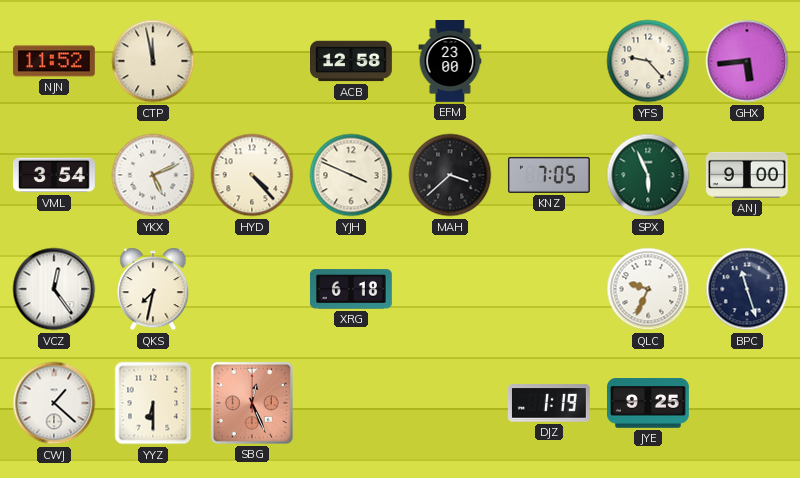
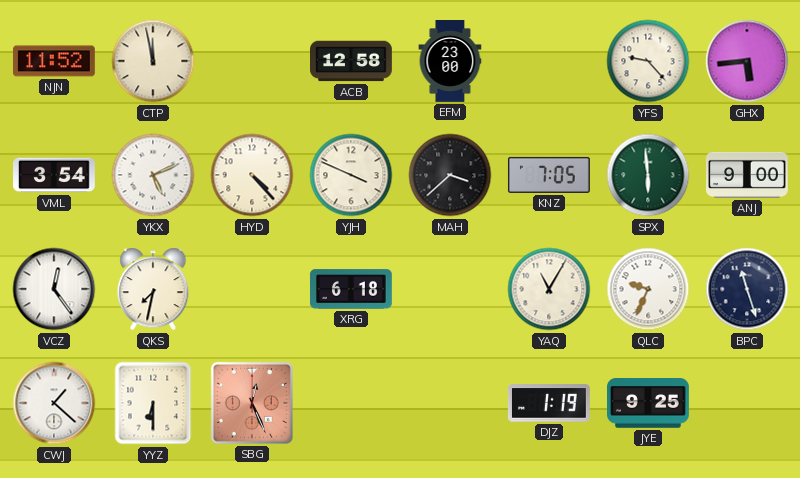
SPX: 5:56 -> 5:59 (648, 175)
YAQ: none -> 11:05 (549, 289)
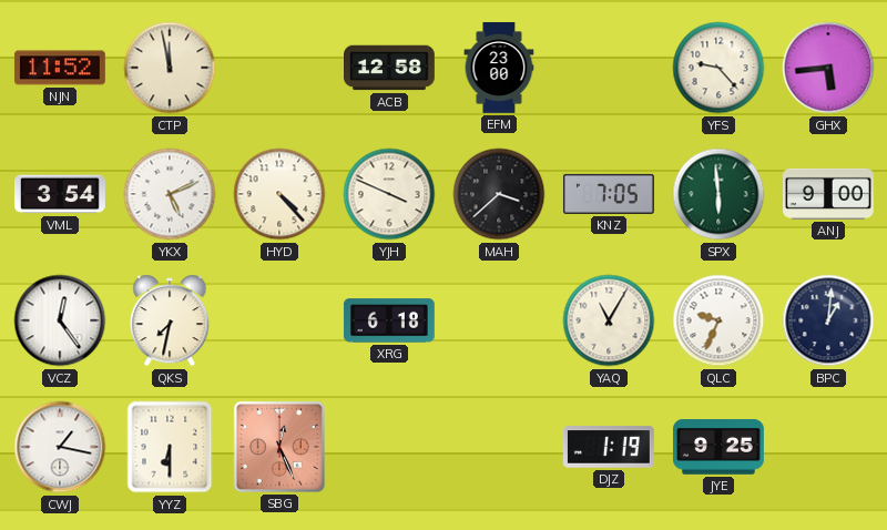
BPC: 11:27 -> 1:01 (828, 320)
CWJ: 1:22 -> 1:17 (60, 447)
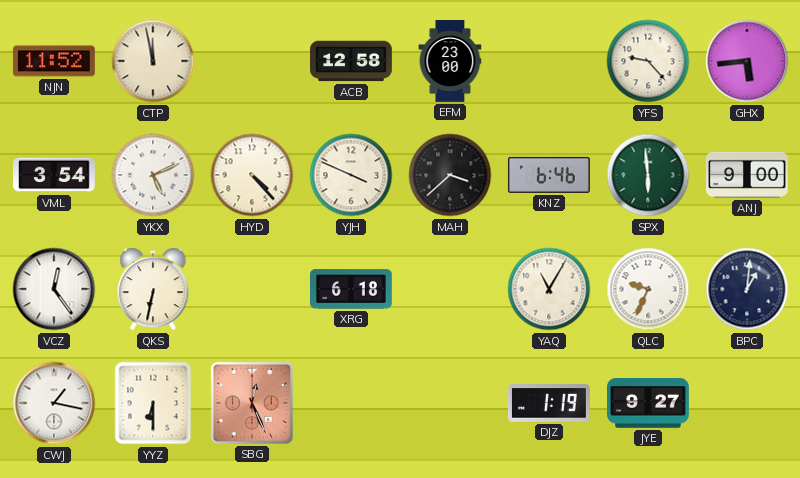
KNZ: 7:05 -> 6:46 (549, 175)
QKS: 7:32 -> 6:32 (153, 289)
JYE: 9:25 -> 9:27 (649, 403)
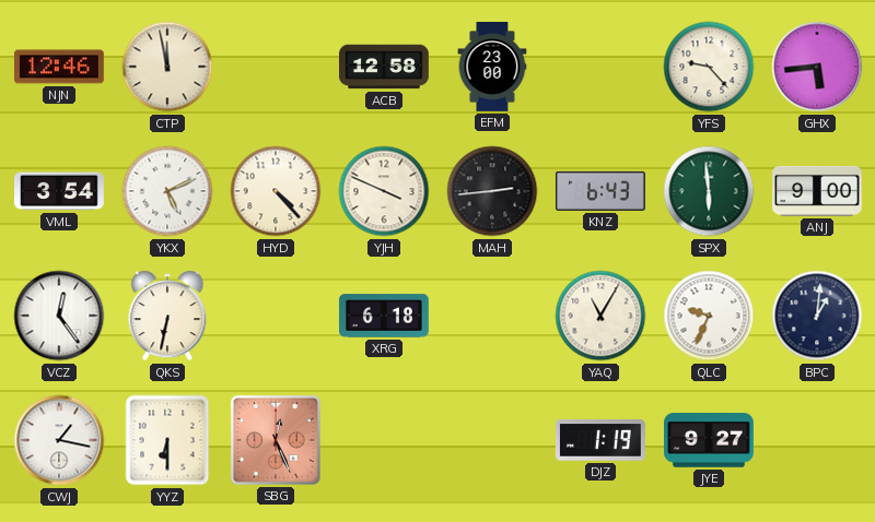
NJN: 11:52 -> 12:46 (59, 67)
MAH: 3:38 -> 2:44 (492, 191)
KNZ: 6:46 -> 6:43 (600, 191)
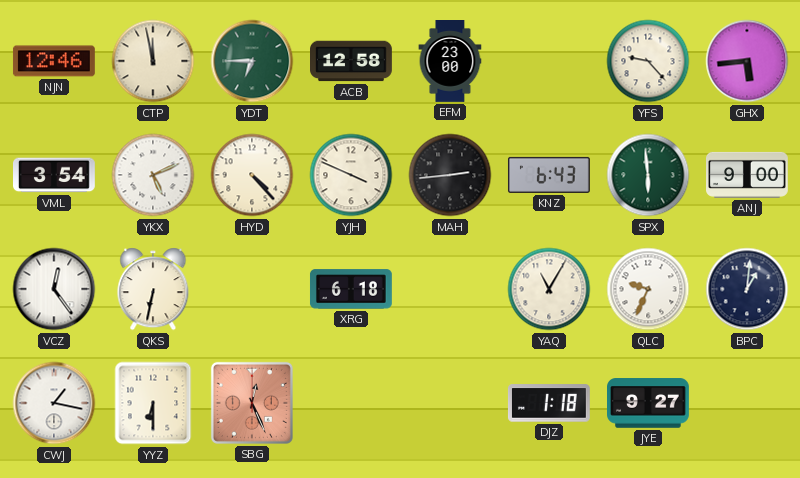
YDT: none -> 6:45 (252, 61)
DJZ: 1:19 -> 1:18 (549, 403)
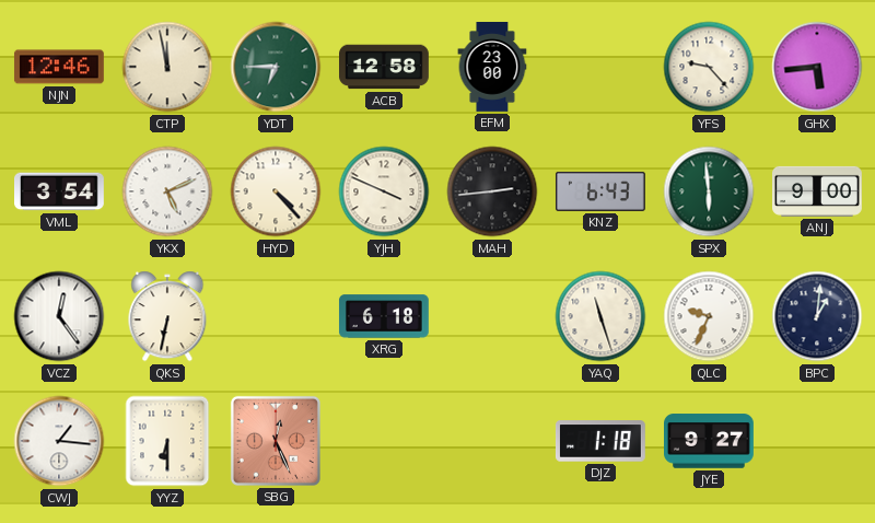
YAQ: 11:05 -> 11:27 (600, 316)
CWJ: 1:17 -> 1:16 (59, 441)
